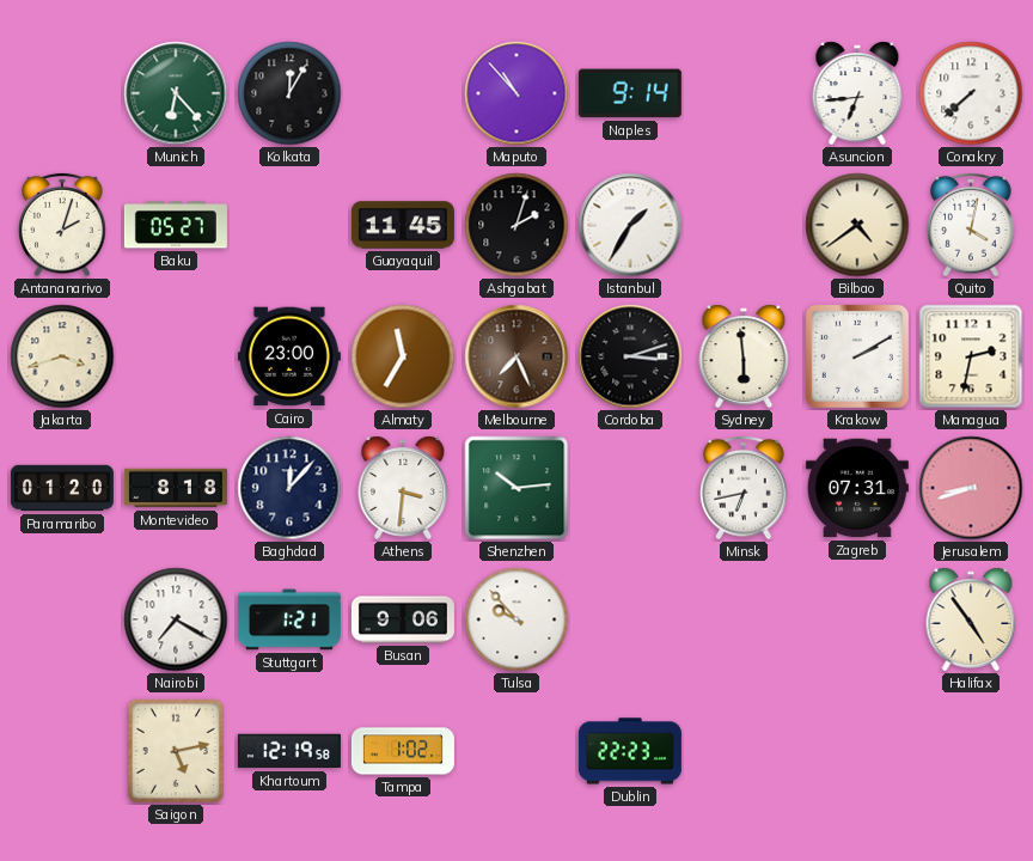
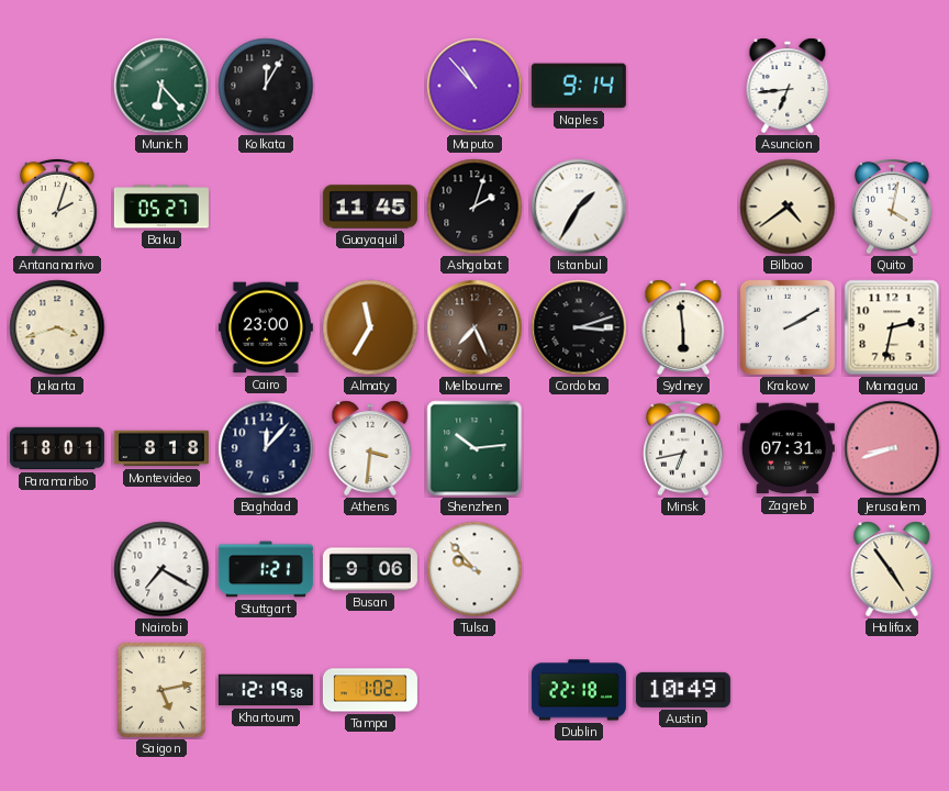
Conakry: 7:38 -> none (971, 93)
Paramaribo: 01:20 -> 18:01 (57, 448)
Dublin: 22:23 -> 22:18 (579, 690)
Austin: none -> 10:49 (683, 690)
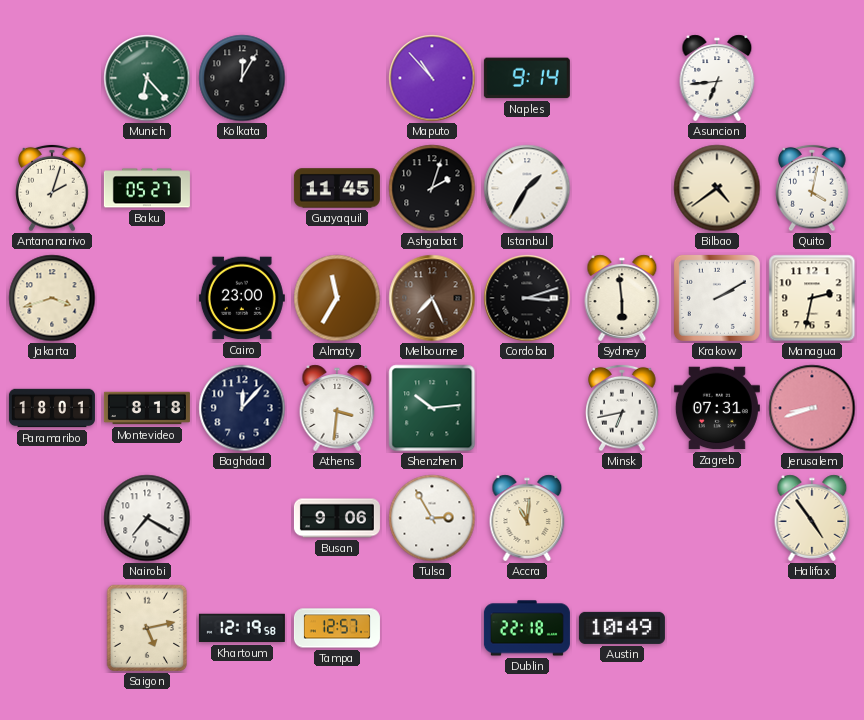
Stuttgart: 1:21 -> none (266, 569)
Tulsa: 9:53 -> 2:55 (432, 518)
Accra: none -> 11:01 (527, 518)
Tampa: 1:02 -> 12:57 (337, 628)
